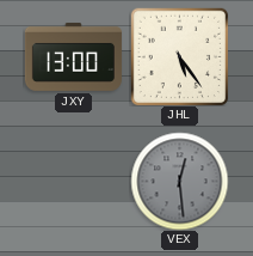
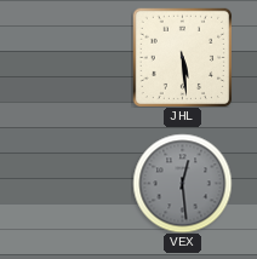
JXY: 13:00 -> none (73, 56)
JHL: 5:24 -> 5:29 (182, 57)
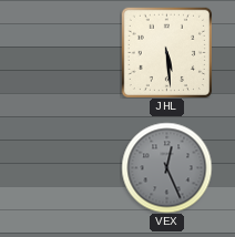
VEX: 12:29 -> 12:26 (166, 167)
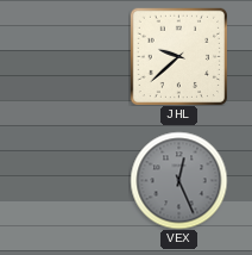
JHL: 5:29 -> 9:38 (178, 56)
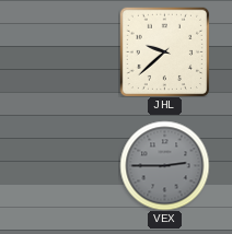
VEX: 12:26 -> 2:45 (164, 165)
